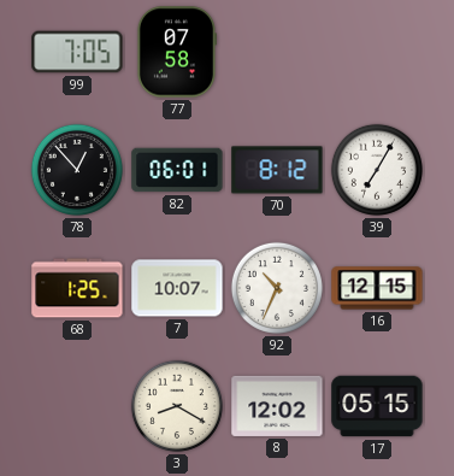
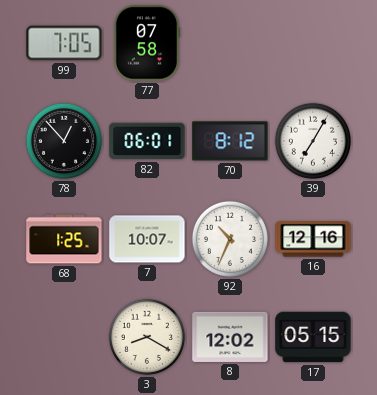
16: 12:15 -> 12:16 (313, 239)
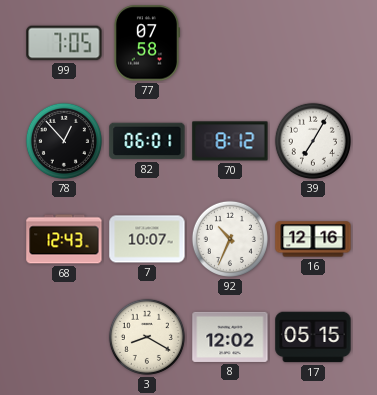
68: 1:25 -> 12:43 (64, 239)
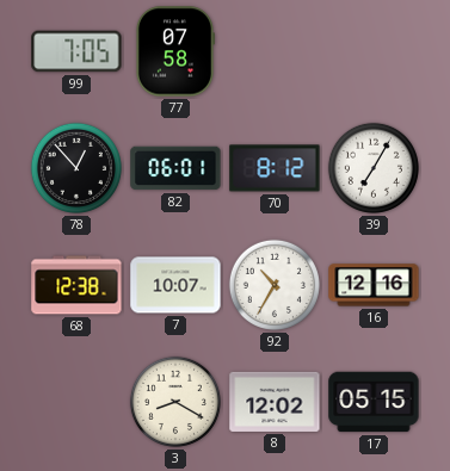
68: 12:43 -> 12:38 (76, 285)
92: 10:34 -> 10:35 (275, 285)
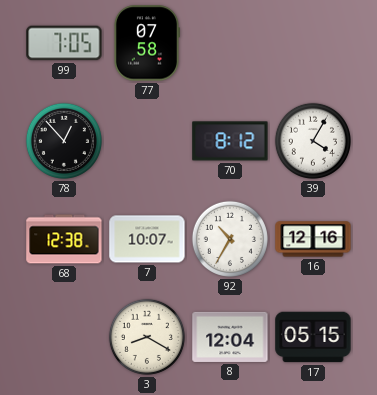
82: 06:01 -> none (175, 168)
39: 7:05 -> 4:05 (313, 141)
8: 12:02 -> 12:04 (230, 337)
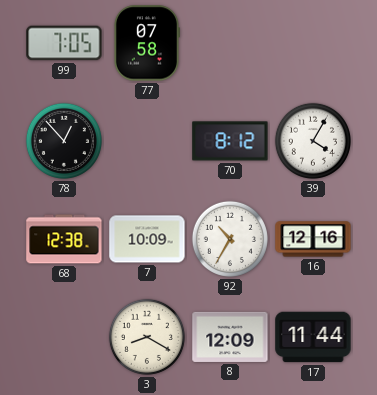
7: 10:07 -> 10:09 (147, 239)
8: 12:04 -> 12:09 (230, 337)
17: 05:15 -> 11:44 (313, 337)
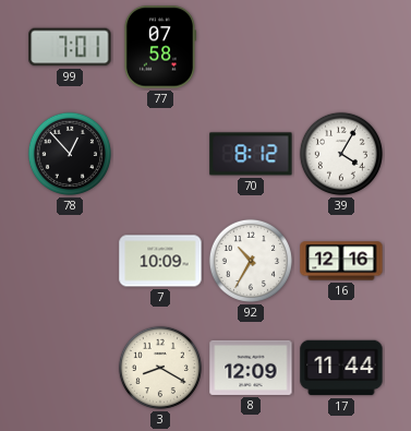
99: 7:05 -> 7:01 (70, 47)
68: 12:38 -> none (64, 239)
